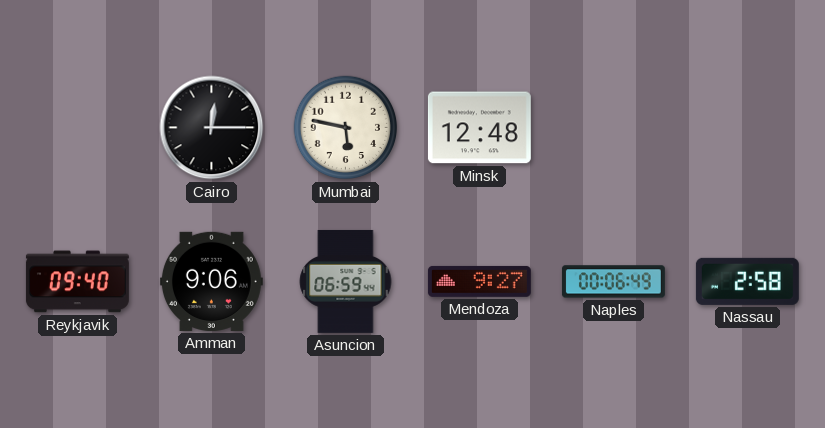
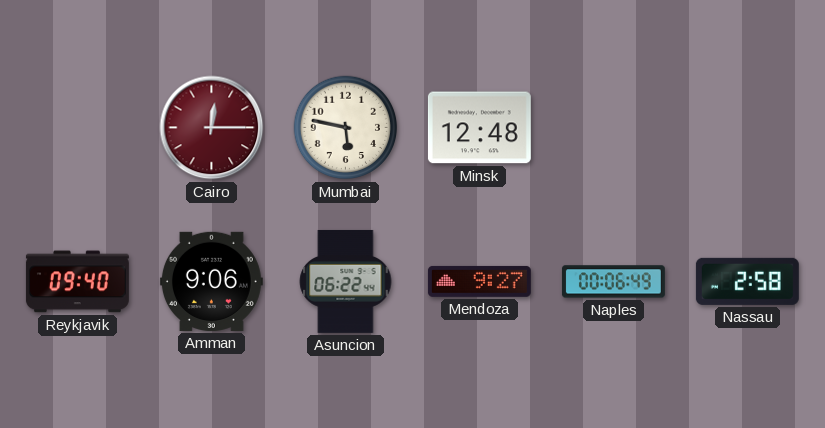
Cairo dial: black -> burgundy (212, 128)
Asuncion: 06:59 -> 06:22 (346, 281)
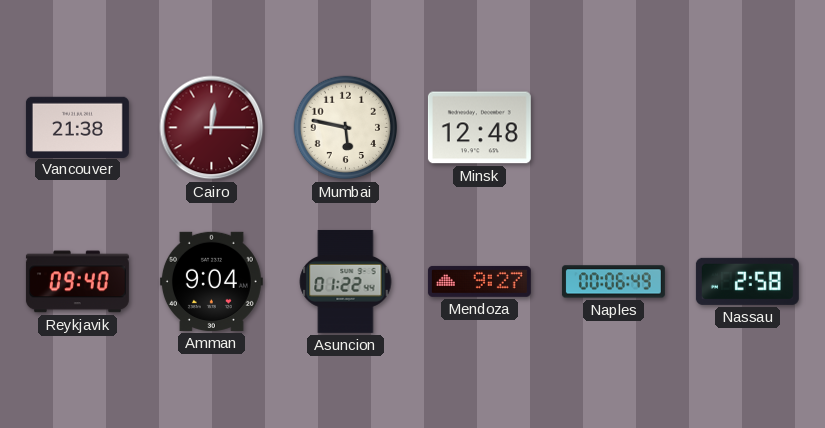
Vancouver: none -> 21:38 (77, 127)
Amman: 9:06 -> 9:04 (211, 281)
Asuncion: 06:22 -> 01:22 (346, 281)
